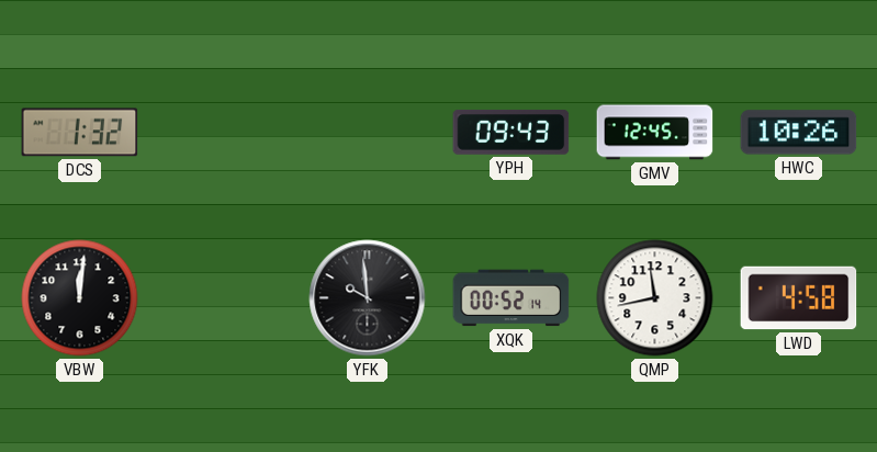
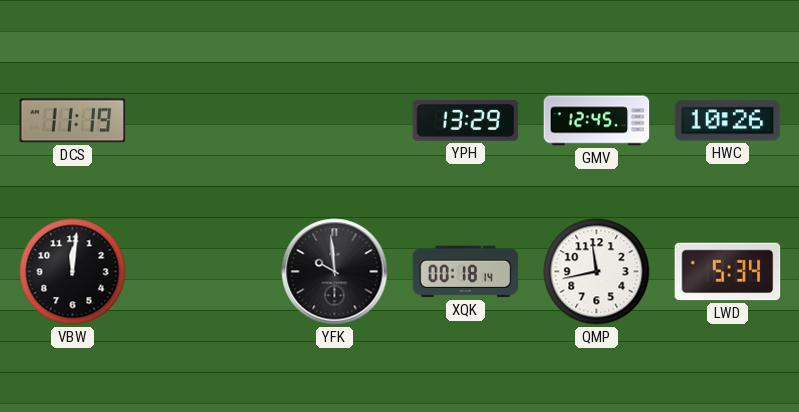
DCS: 1:32 -> 11:19 (73, 121)
YPH: 09:43 -> 13:29 (466, 121)
XQK: 00:52 -> 00:18 (466, 272)
LWD: 4:58 -> 5:34 (728, 272)
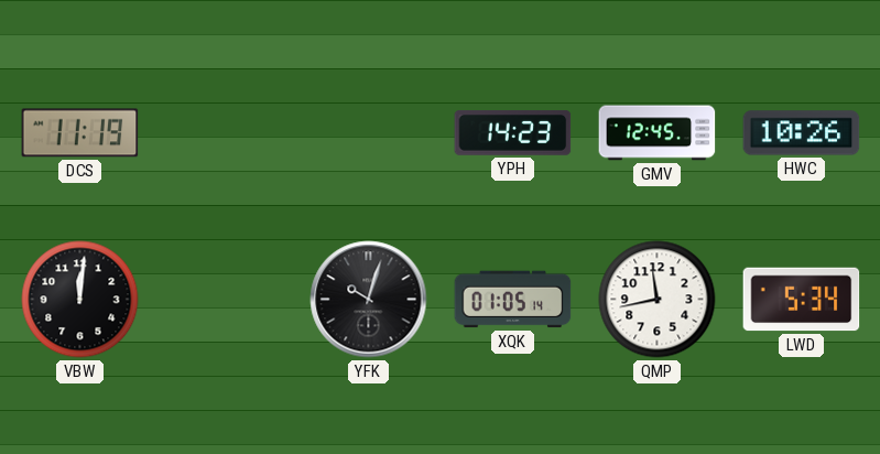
YPH: 13:29 -> 14:23 (513, 133)
YFK: 9:59 -> 10:03 (369, 300)
XQK: 00:18 -> 01:05 (513, 300)
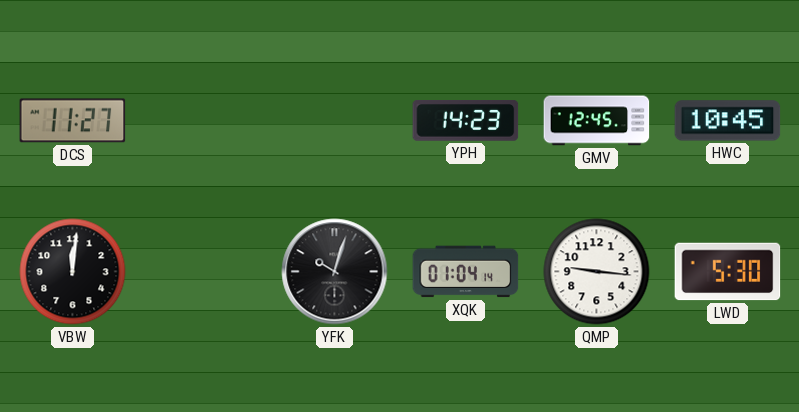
DCS: 11:19 -> 11:27 (73, 121)
HWC: 10:26 -> 10:45 (728, 121)
XQK: 01:05 -> 01:04 (466, 272)
QMP: 11:43 -> 9:16 (597, 272)
LWD: 5:34 -> 5:30 (728, 272)
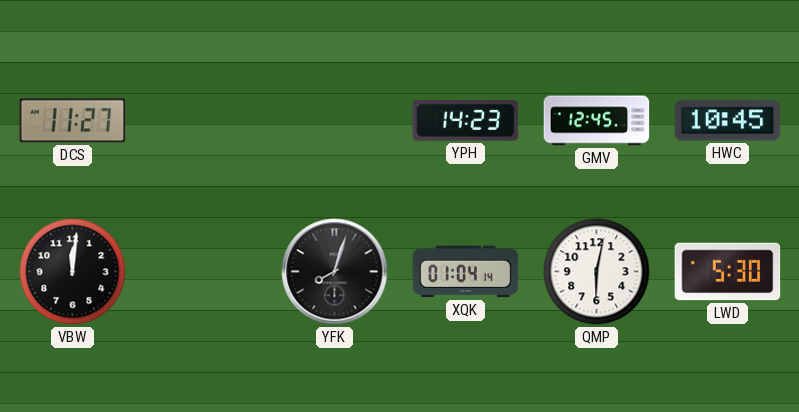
YFK: 10:03 -> 8:03 (335, 272)
QMP: 9:16 -> 6:02 (597, 272)
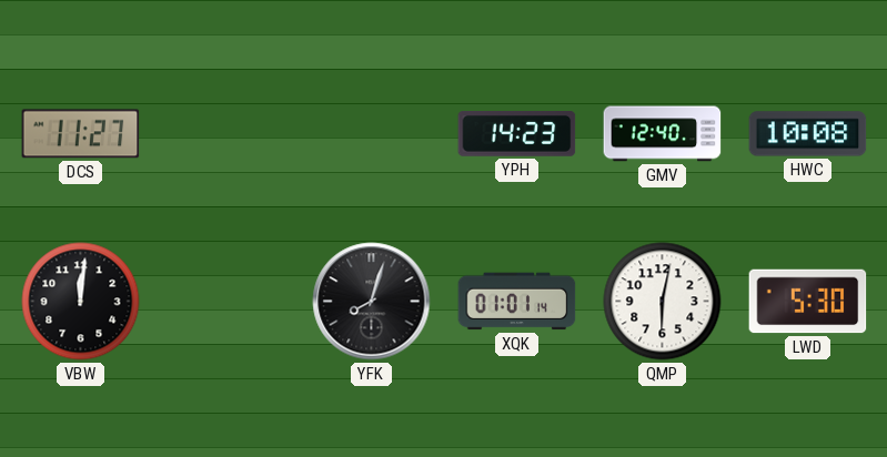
GMV: 12:45 -> 12:40 (663, 134)
HWC: 10:45 -> 10:08 (808, 134)
XQK: 01:04 -> 01:01 (517, 302)
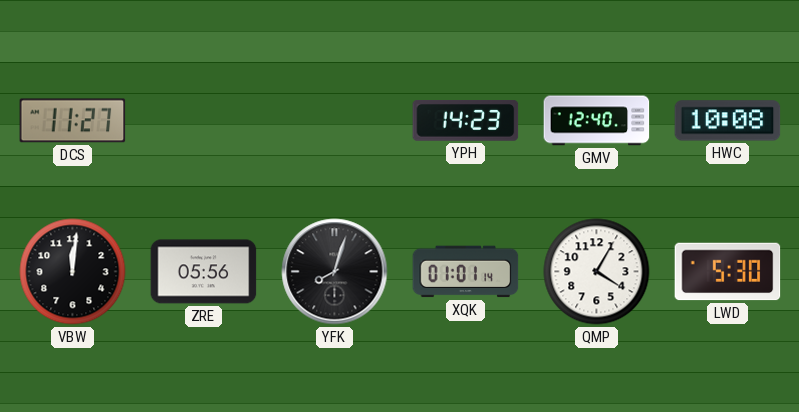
ZRE: none -> 05:56 (204, 272)
QMP: 6:02 -> 4:05 (597, 272)
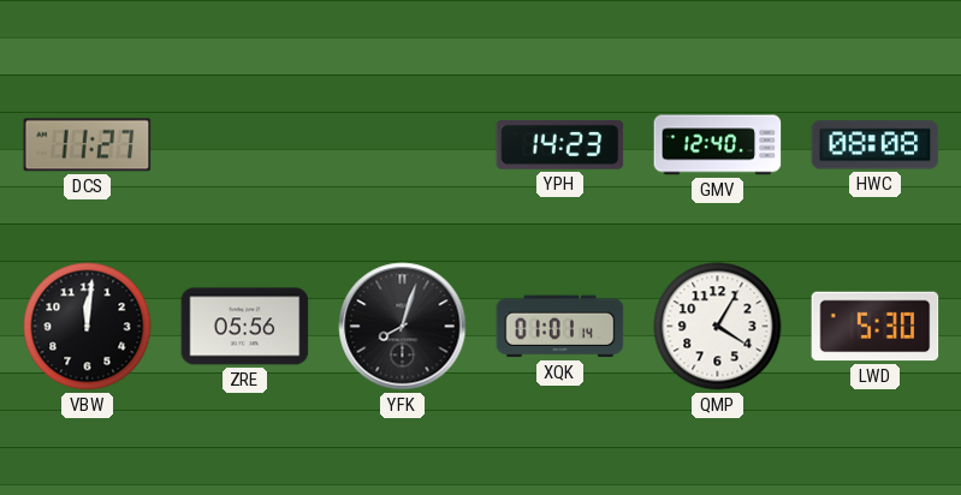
HWC: 10:08 -> 08:08 (876, 145)
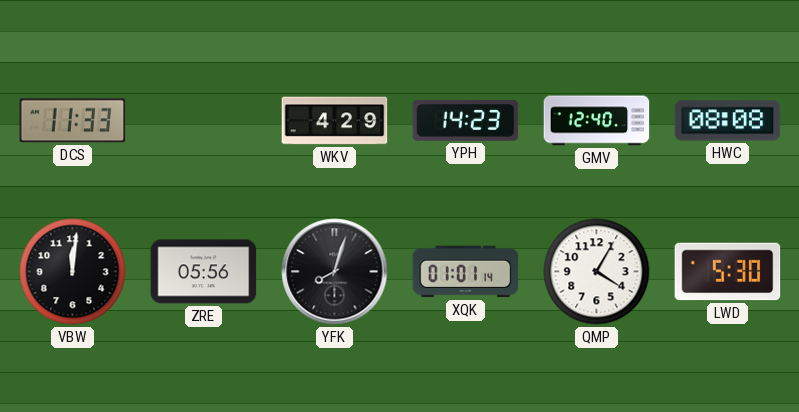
DCS: 11:27 -> 11:33 (73, 121)
WKV: none -> 4:29 (335, 121)
